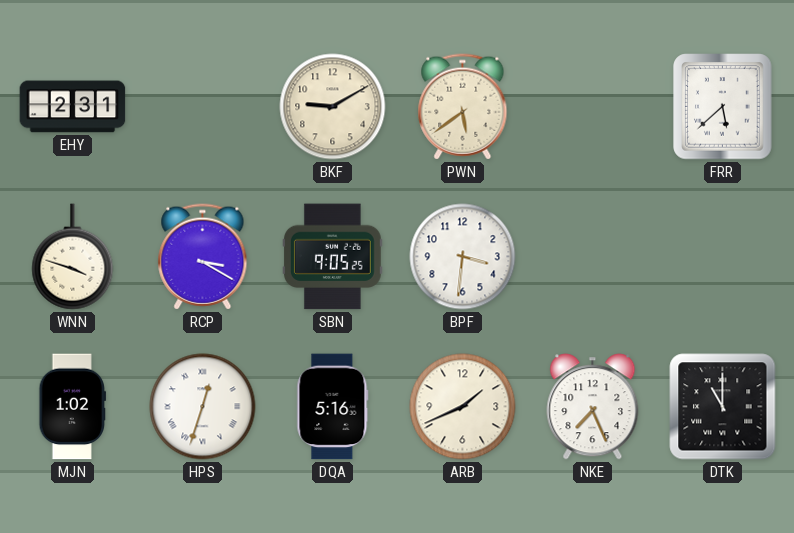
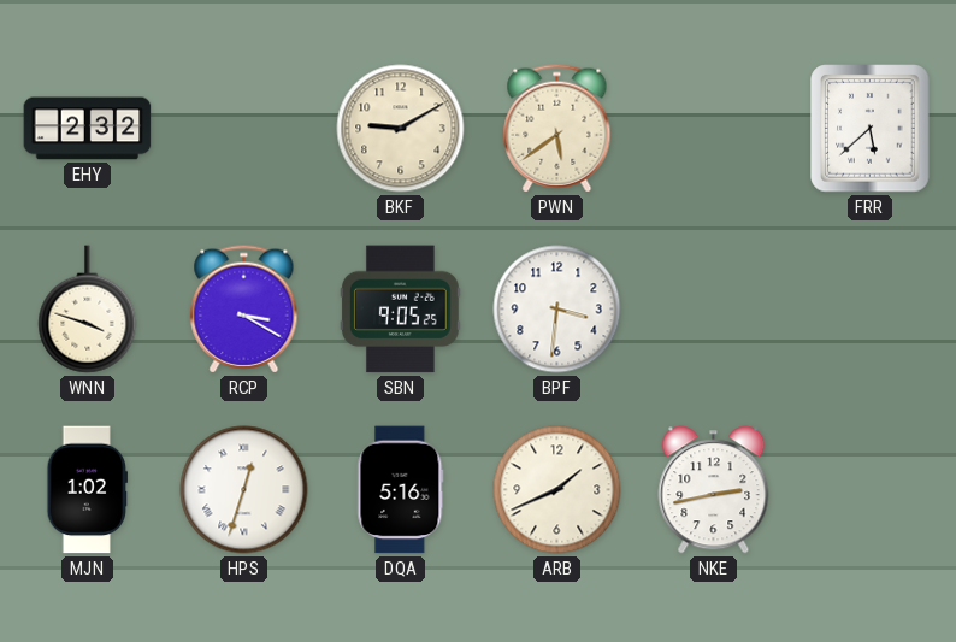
EHY: 2:31 -> 2:32 (88, 129)
NKE: 7:26 -> 2:43 (714, 490)
DTK: 11:00 -> none (723, 407)
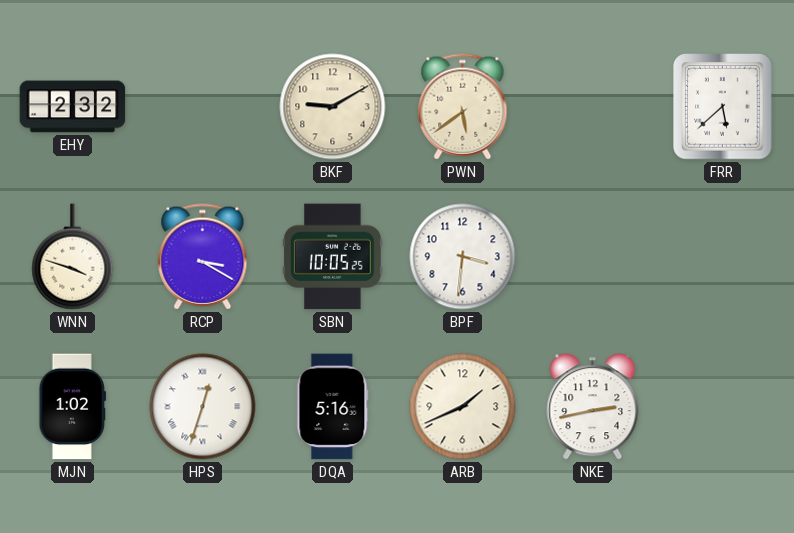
SBN: 9:05 -> 10:05 (332, 257)
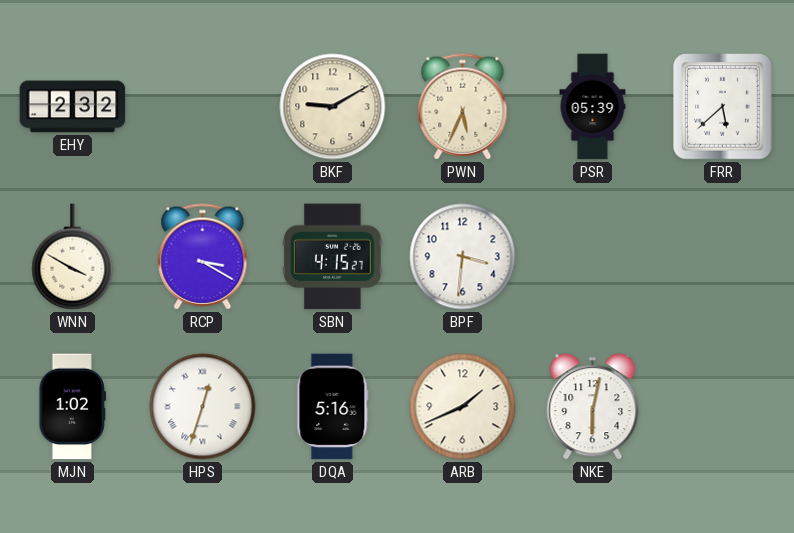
PWN: 5:39 -> 5:34 (463, 107)
PSR: none -> 05:39 (593, 107)
WNN: 3:48 -> 3:50 (73, 257)
SBN: 10:05 -> 4:15 (332, 257)
NKE: 2:43 -> 6:02 (593, 407)
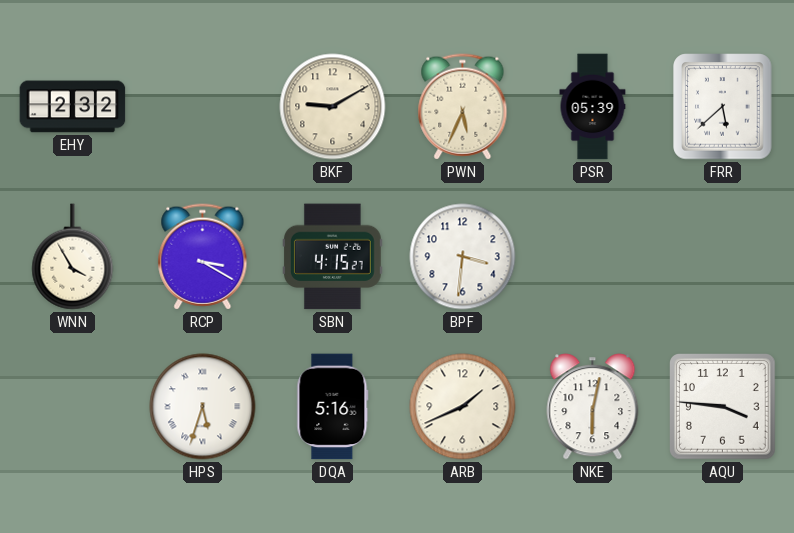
WNN: 3:50 -> 3:55 (73, 257)
MJN: 1:02 -> none (73, 407)
HPS: 12:33 -> 5:33 (203, 407)
AQU: none -> 3:46 (723, 407)
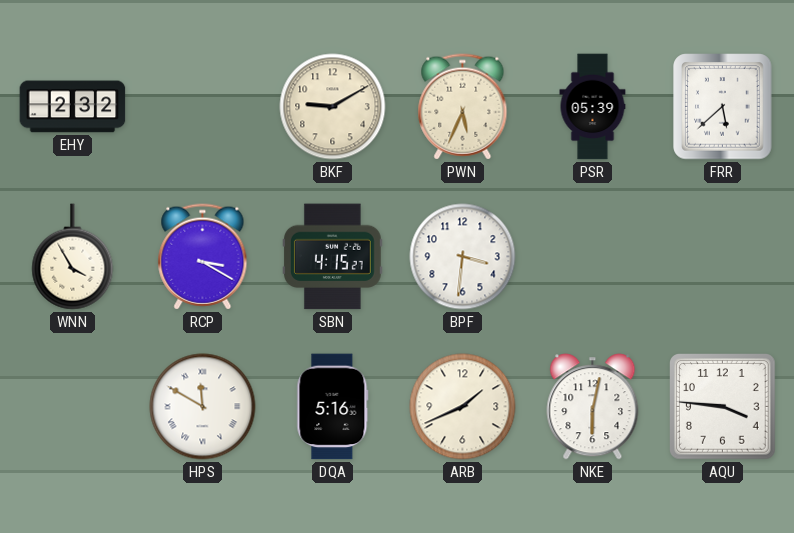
HPS: 5:33 -> 11:50 (203, 407)
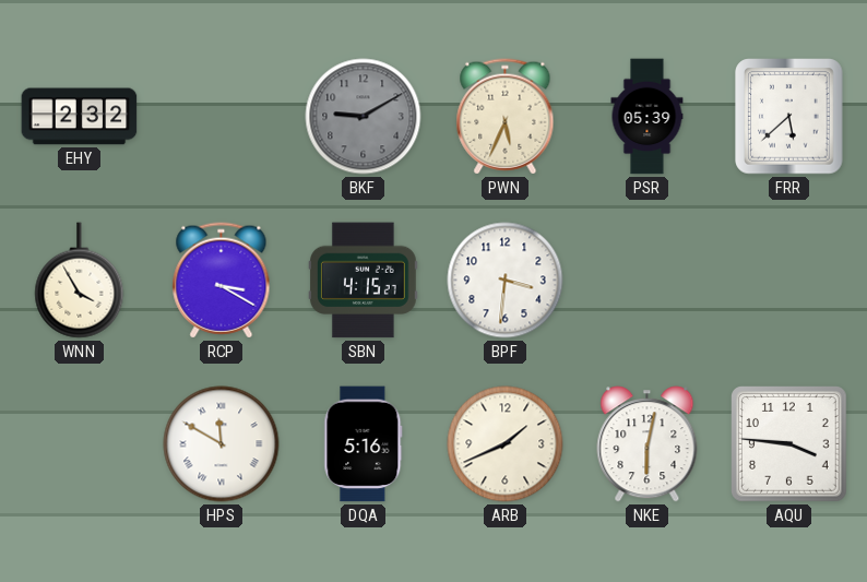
BKF dial: cream -> grey (364, 117)
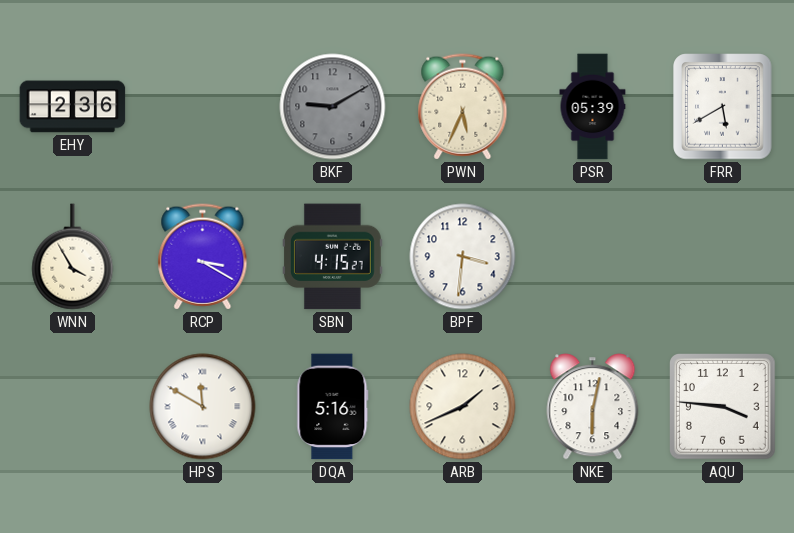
EHY: 2:32 -> 2:36 (73, 107)
FRR: 5:38 -> 5:40 (723, 107)
